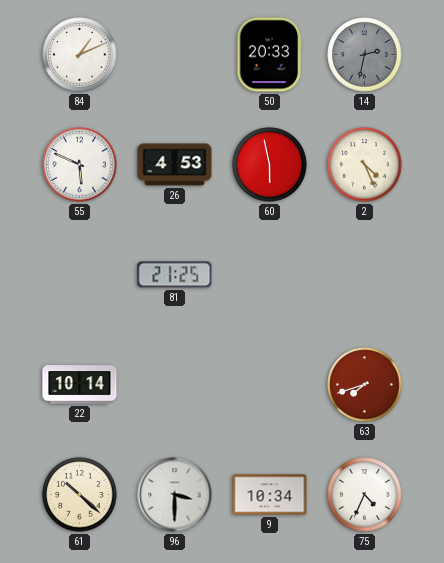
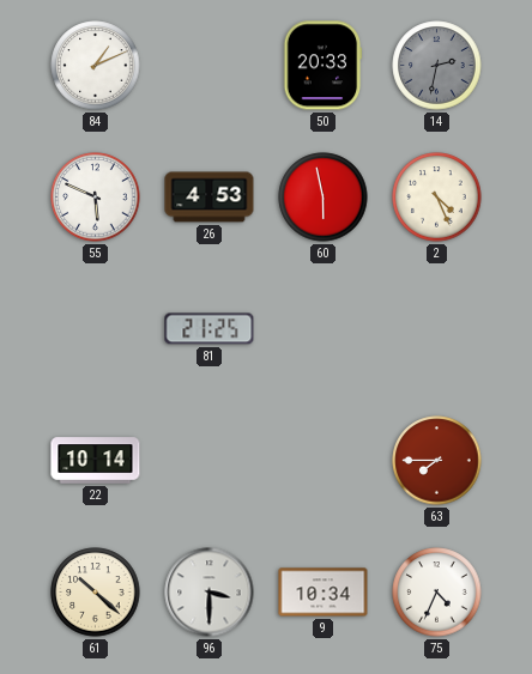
63: 7:42 -> 7:45 (437, 461)
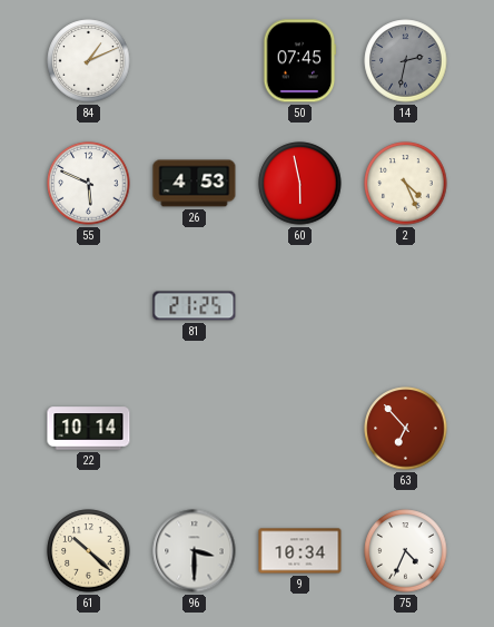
50: 20:33 -> 07:45 (300, 61)
63: 7:45 -> 6:53 (406, 429)
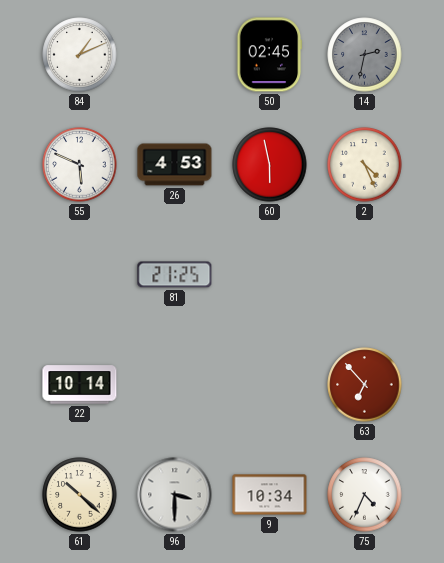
50: 07:45 -> 02:45 (270, 55)
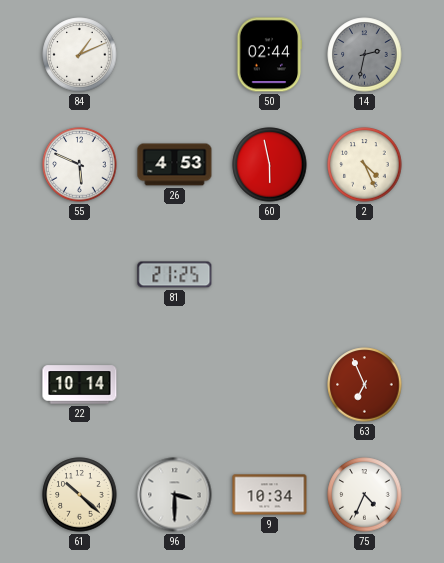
50: 02:45 -> 02:44 (270, 55)
63: 6:53 -> 6:56 (365, 385)
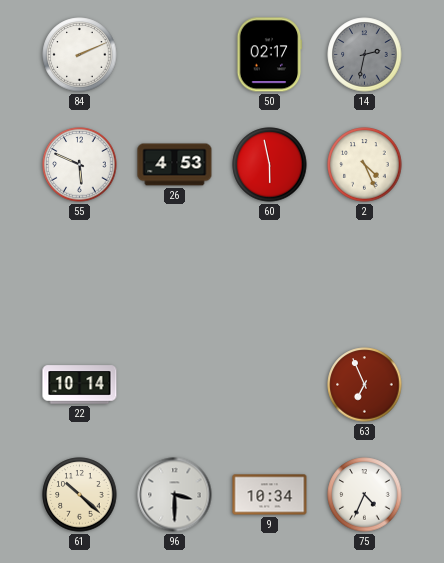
84: 1:11 -> 2:11 (80, 55)
50: 02:44 -> 02:17 (270, 55)
81: 21:25 -> none (175, 275)
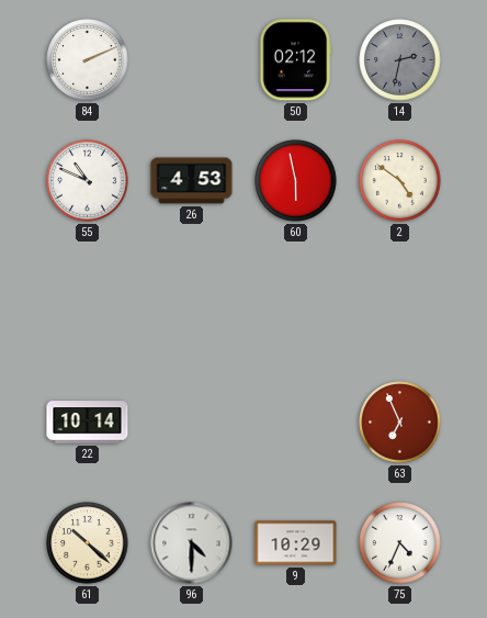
50: 02:17 -> 02:12 (296, 60)
55: 5:49 -> 10:49 (88, 181)
2: 4:26 -> 4:51 (400, 181)
96: 3:30 -> 4:30 (192, 543)
9: 10:34 -> 10:29 (296, 543)
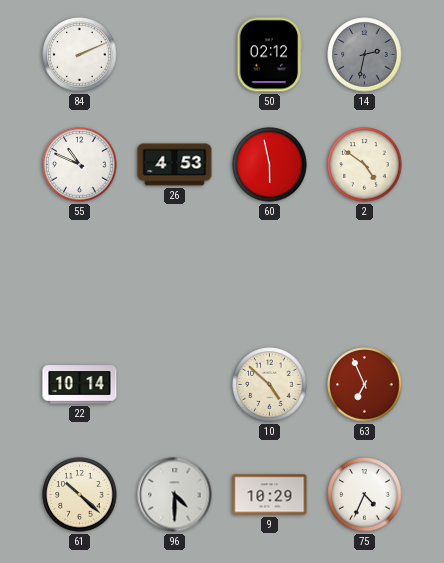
10: none -> 4:52 (270, 385)
